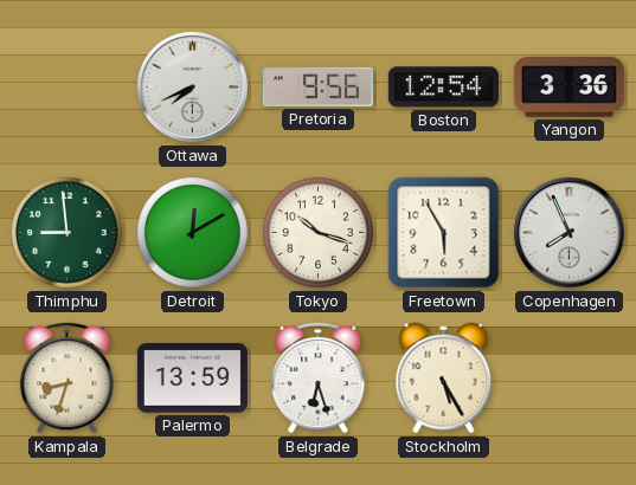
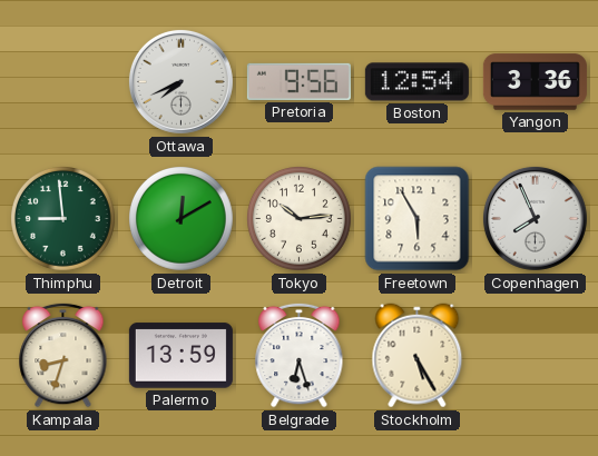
Tokyo: 10:18 -> 10:14 (300, 219)
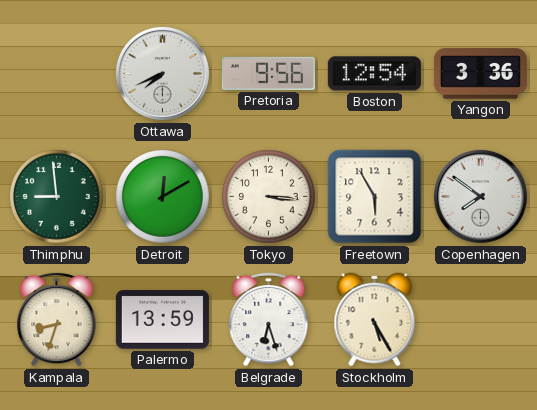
Tokyo: 10:14 -> 3:16 (269, 197)
Copenhagen: 7:56 -> 7:51 (480, 196)
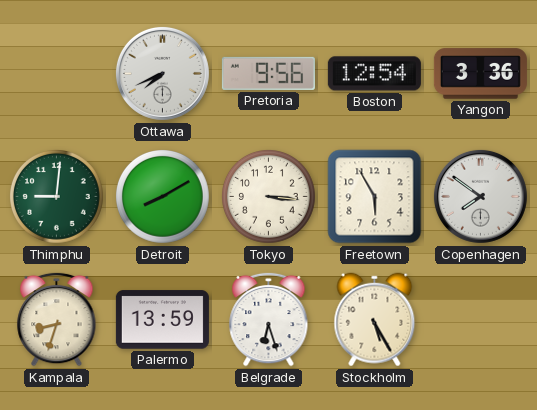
Thimphu: 8:59 -> 9:01 (57, 197)
Detroit: 12:10 -> 8:10 (163, 197)
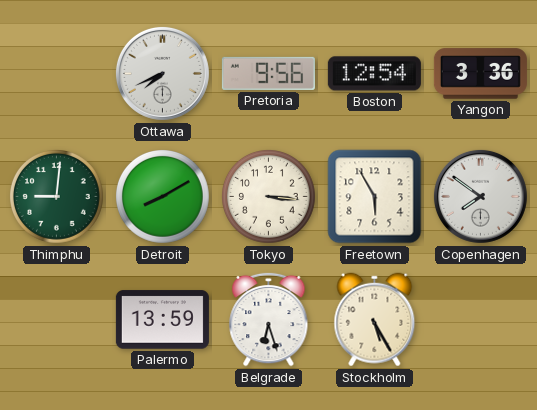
Kampala: 8:33 -> none (57, 319)
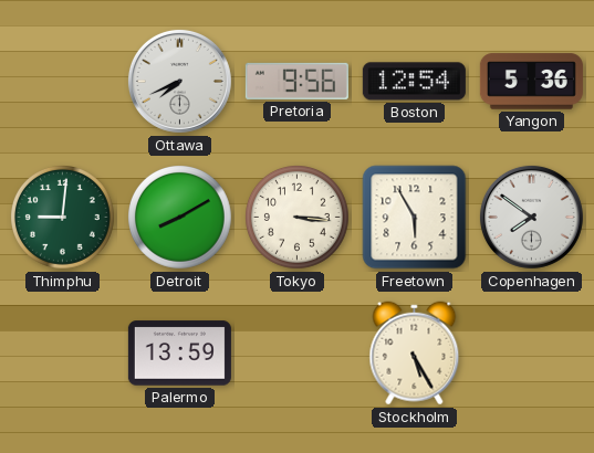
Yangon: 3:36 -> 5:36 (531, 82)
Belgrade: 6:27 -> none (269, 319)
